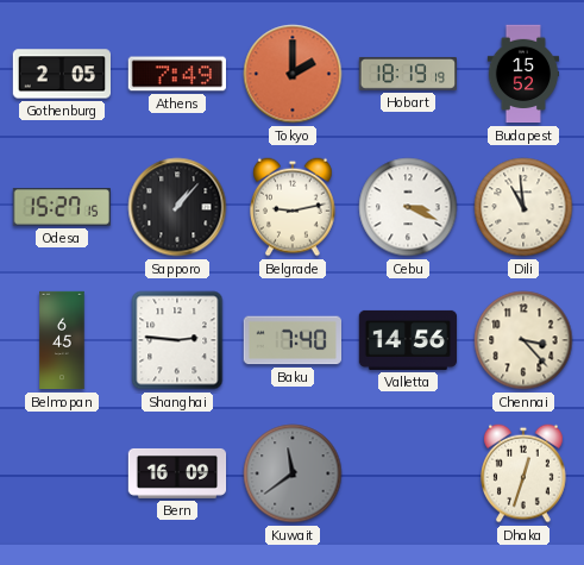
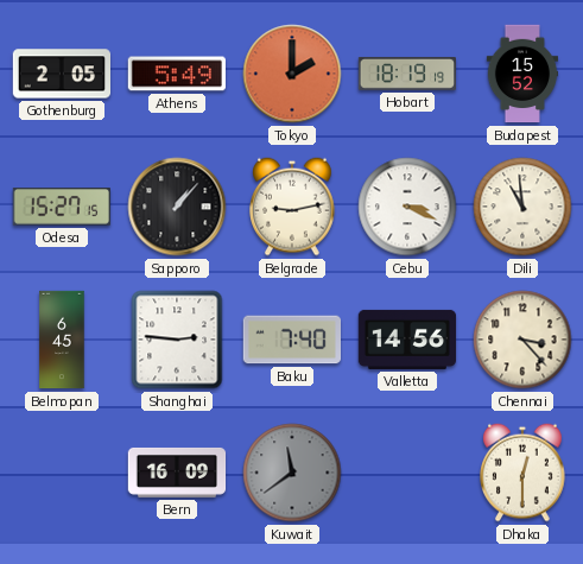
Athens: 7:49 -> 5:49 (176, 74)
Dhaka: 12:33 -> 12:30 (524, 473)
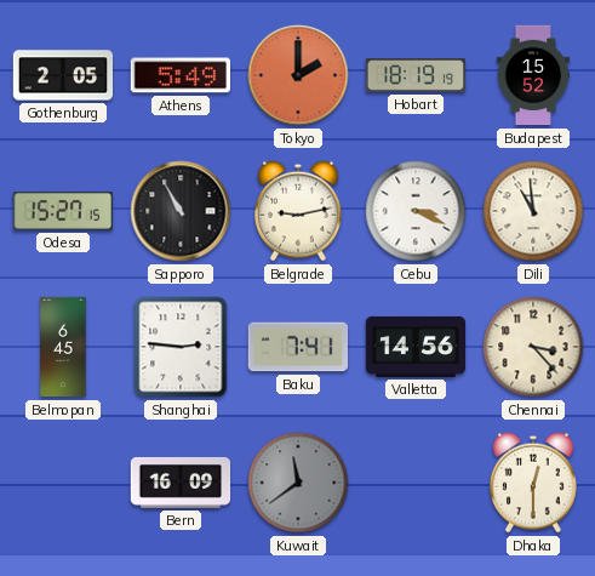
Sapporo: 1:07 -> 10:55 (181, 211)
Baku: 7:40 -> 7:41 (297, 347)
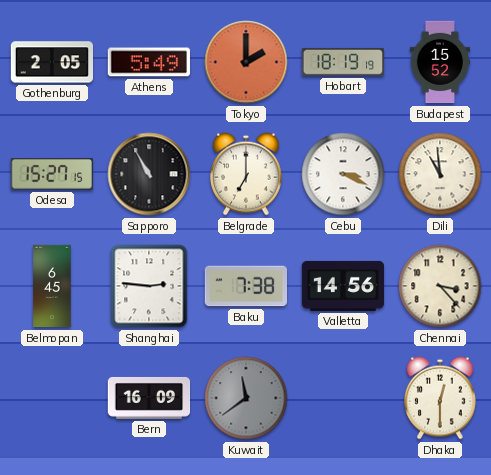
Belgrade: 9:13 -> 7:00 (247, 174)
Baku: 7:41 -> 7:38 (245, 286)
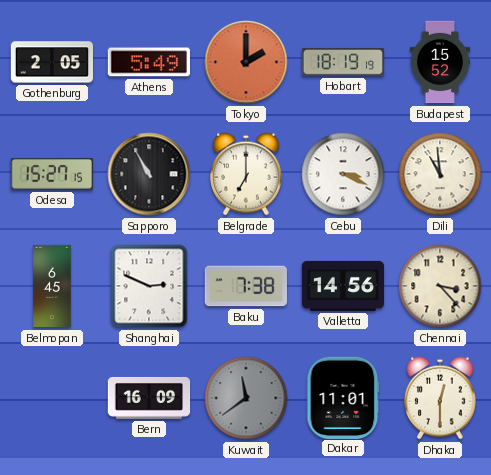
Shanghai: 2:46 -> 2:49 (149, 286)
Dakar: none -> 11:01 (343, 397)
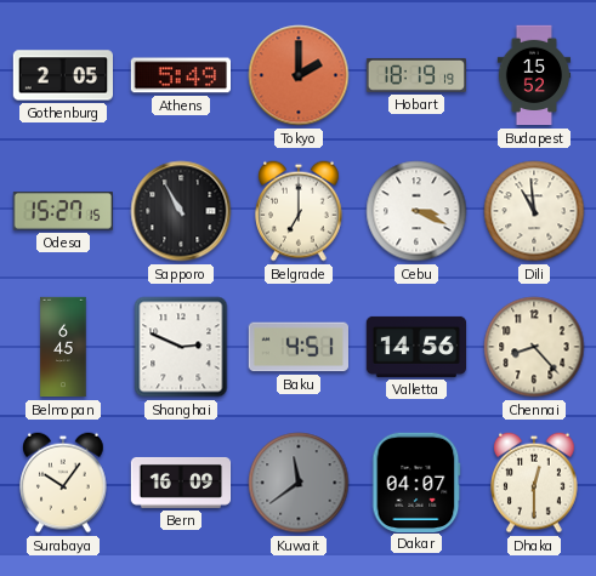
Baku: 7:38 -> 4:51 (297, 347)
Chennai: 3:23 -> 8:23 (534, 347)
Surabaya: none -> 10:06 (64, 483)
Dakar: 11:01 -> 04:07 (416, 481)
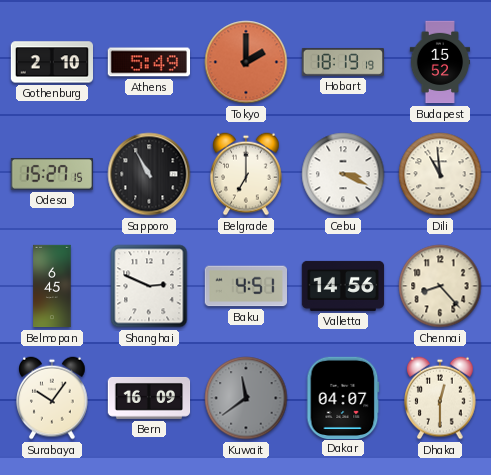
Gothenburg: 2:05 -> 2:10 (51, 62)
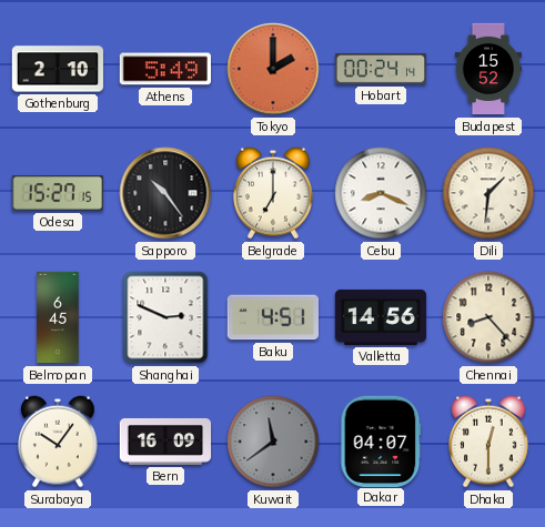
Hobart: 18:19 -> 00:24 (380, 69)
Sapporo: 10:55 -> 10:24 (165, 193)
Cebu: 3:19 -> 8:19 (381, 193)
Dili: 10:59 -> 1:31 (488, 193)
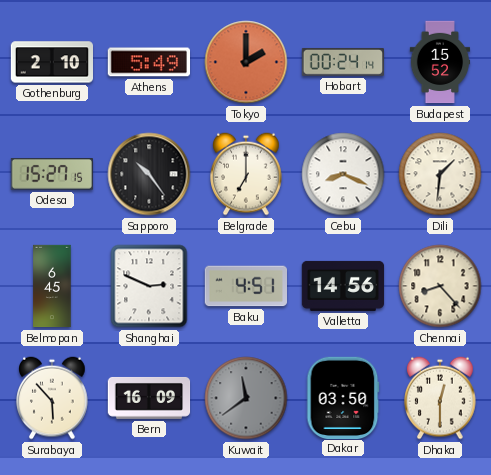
Surabaya: 10:06 -> 5:53 (53, 398)
Dakar: 04:07 -> 03:50 (343, 397)
